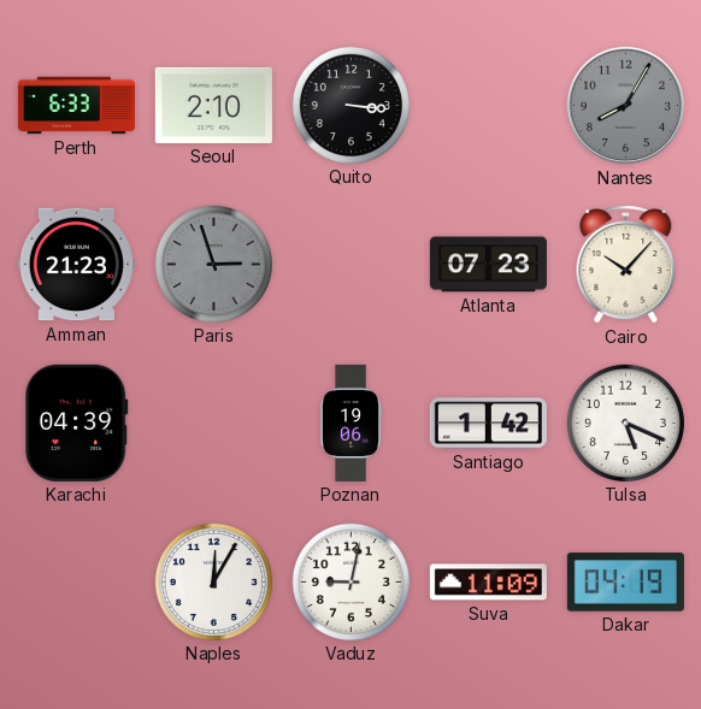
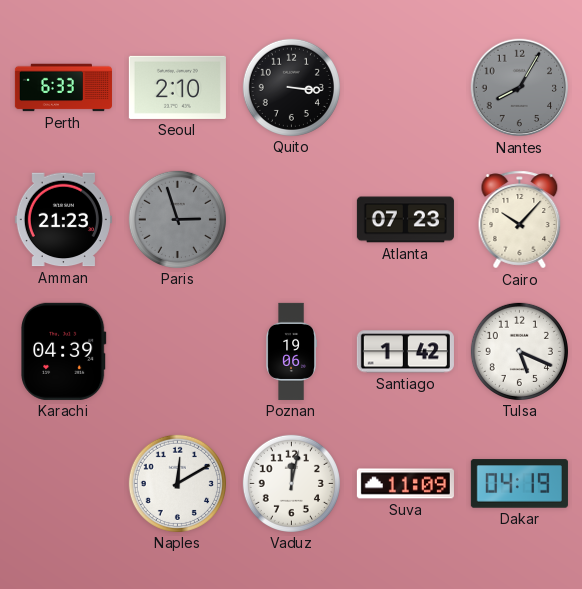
Naples: 12:05 -> 12:10 (177, 483)
Vaduz: 9:02 -> 12:02 (291, 483)
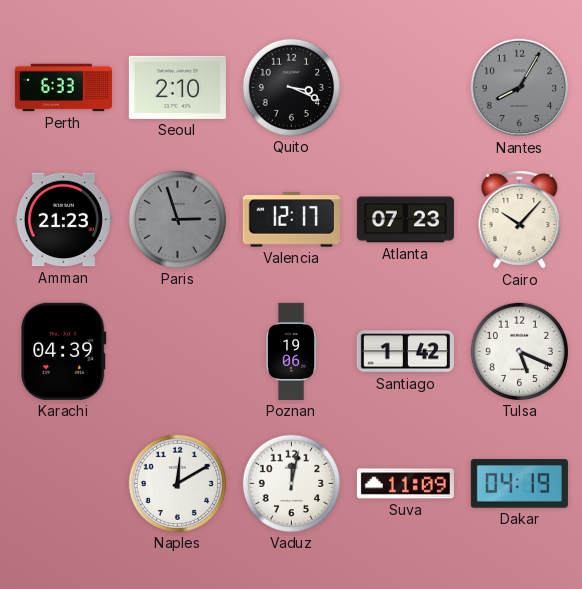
Quito: 3:16 -> 3:19 (291, 87)
Valencia: none -> 12:17 (291, 220)
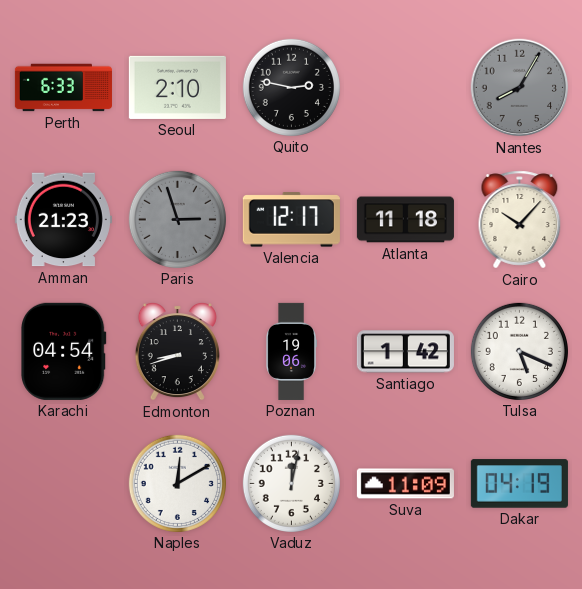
Quito: 3:19 -> 2:47 (291, 87)
Atlanta: 07:23 -> 11:18 (405, 220)
Karachi: 04:39 -> 04:54 (64, 351)
Edmonton: none -> 8:42 (177, 351)
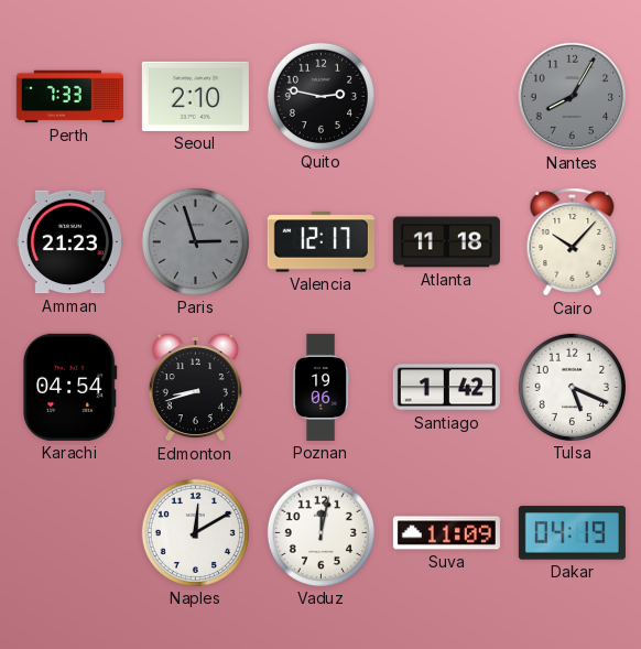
Perth: 6:33 -> 7:33 (69, 97)
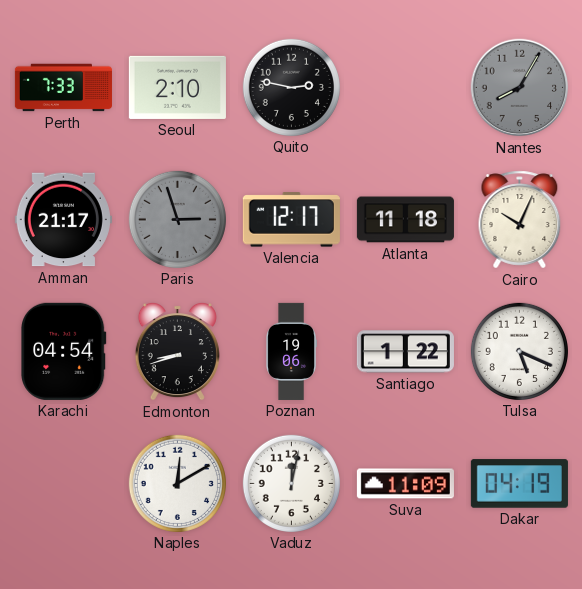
Amman: 21:23 -> 21:17 (63, 220)
Cairo: 10:07 -> 10:04 (520, 220)
Santiago: 1:42 -> 1:22 (405, 352)
